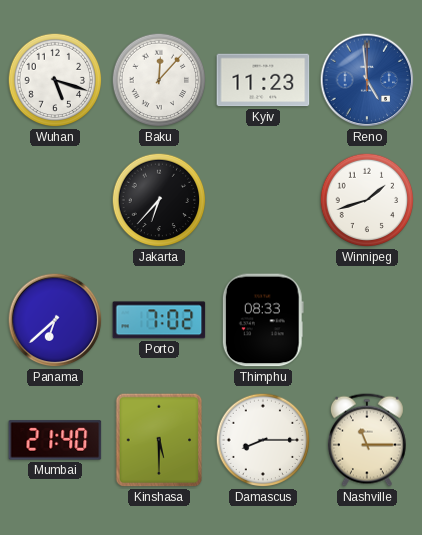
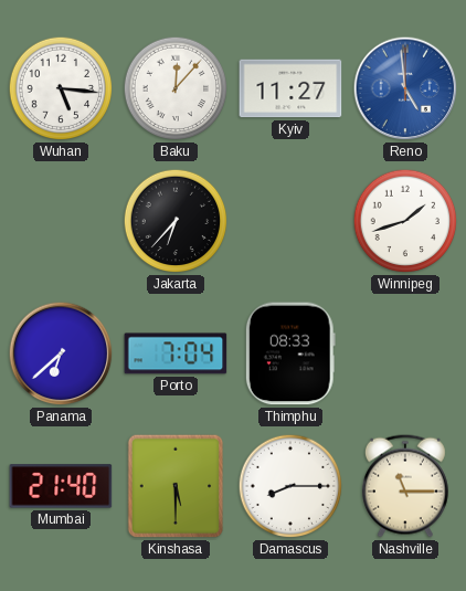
Wuhan: 5:18 -> 5:16 (61, 88)
Kyiv: 11:23 -> 11:27 (290, 88)
Porto: 7:02 -> 7:04 (176, 353)
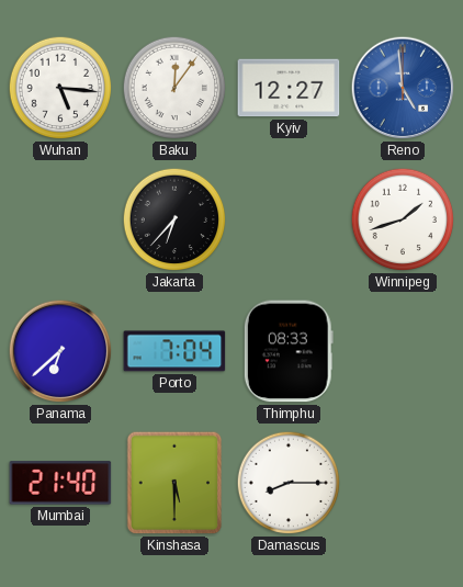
Baku: 12:07 -> 12:06 (174, 88)
Kyiv: 11:27 -> 12:27 (289, 88)
Nashville: 11:15 -> none (405, 486)
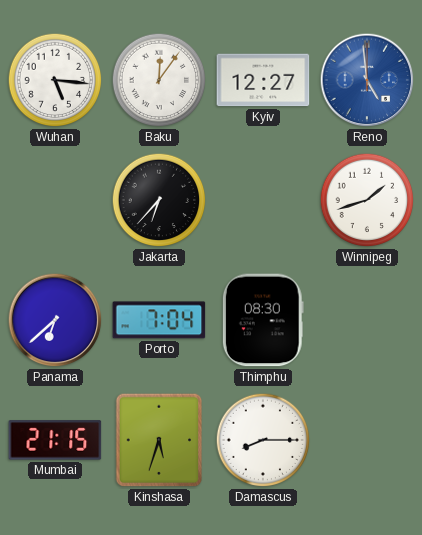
Thimphu: 08:33 -> 08:30 (263, 320)
Mumbai: 21:40 -> 21:15 (55, 440)
Kinshasa: 5:30 -> 5:33 (159, 440)
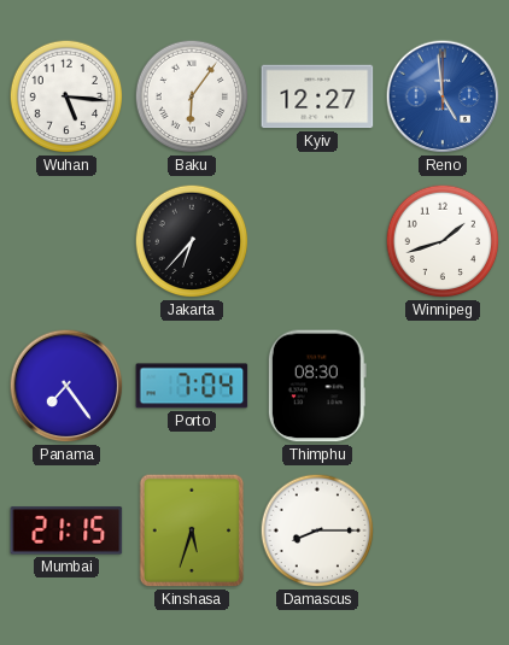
Baku: 12:06 -> 6:06 (192, 96)
Panama: 6:38 -> 7:24 (66, 386)
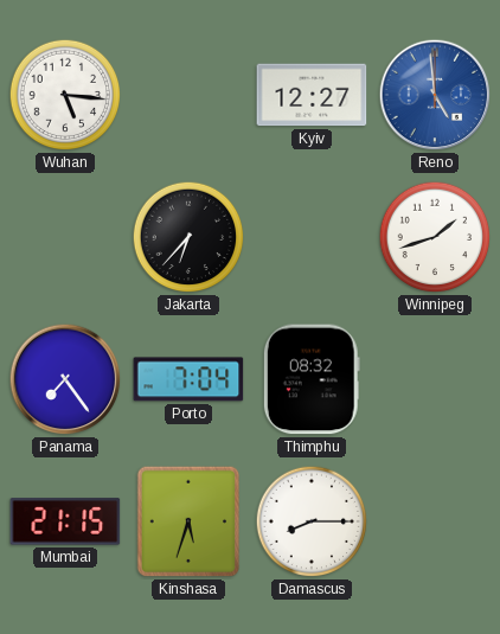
Baku: 6:06 -> none (192, 96)
Thimphu: 08:30 -> 08:32 (312, 379)
